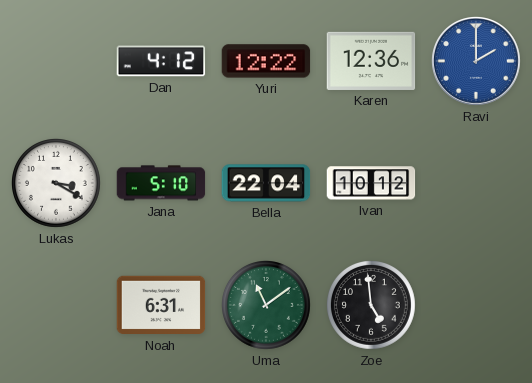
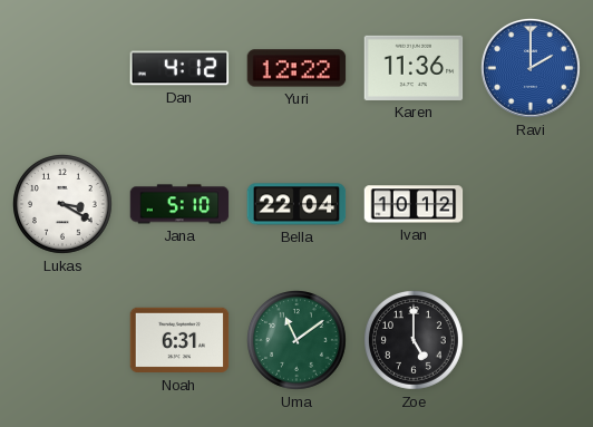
Karen: 12:36 -> 11:36 (414, 68)
Zoe: 4:59 -> 5:00 (415, 341)
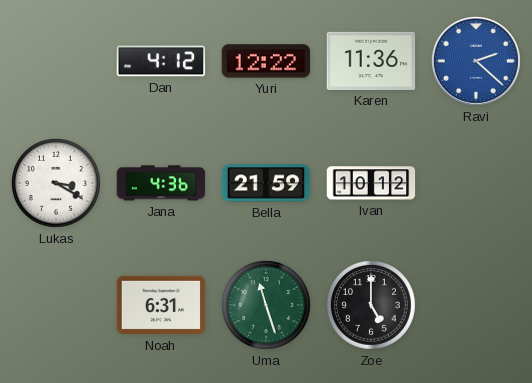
Ravi: 2:00 -> 2:22 (477, 62)
Jana: 5:10 -> 4:36 (161, 183)
Bella: 22:04 -> 21:59 (266, 183)
Uma: 11:09 -> 11:27 (267, 306)
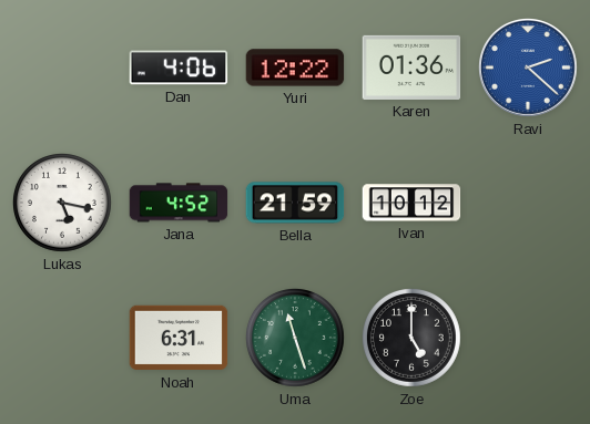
Dan: 4:12 -> 4:06 (179, 68)
Karen: 11:36 -> 01:36 (411, 68)
Lukas: 3:20 -> 5:17 (63, 204)
Jana: 4:36 -> 4:52 (179, 203)
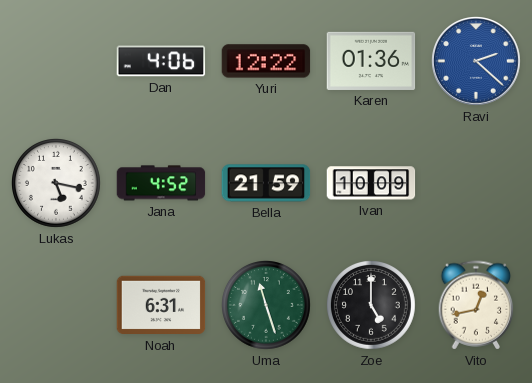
Ivan: 10:12 -> 10:09 (371, 183)
Vito: none -> 12:43 (476, 305)
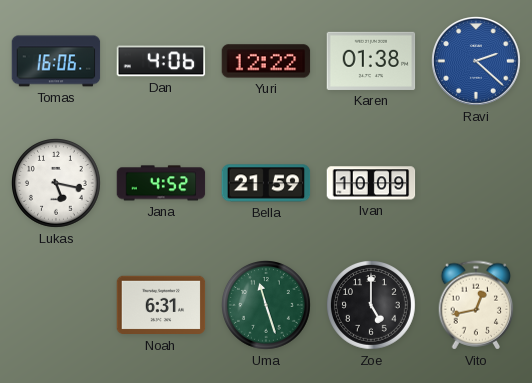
Tomas: none -> 16:06 (56, 61)
Karen: 01:36 -> 01:38 (371, 61)
